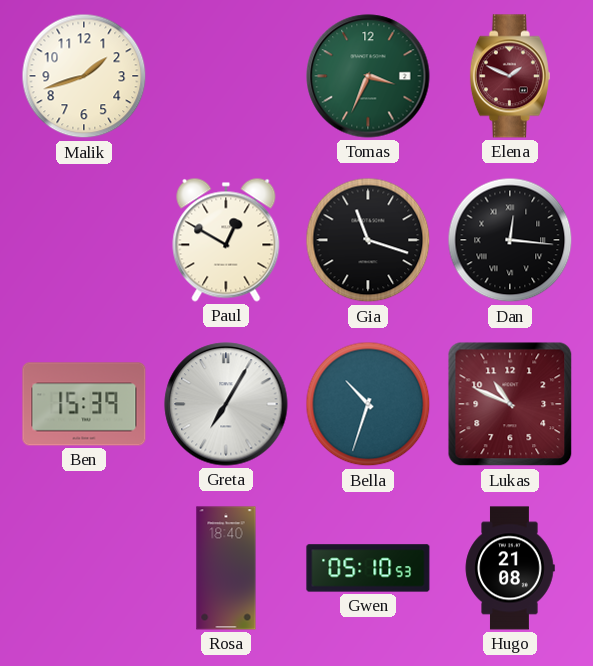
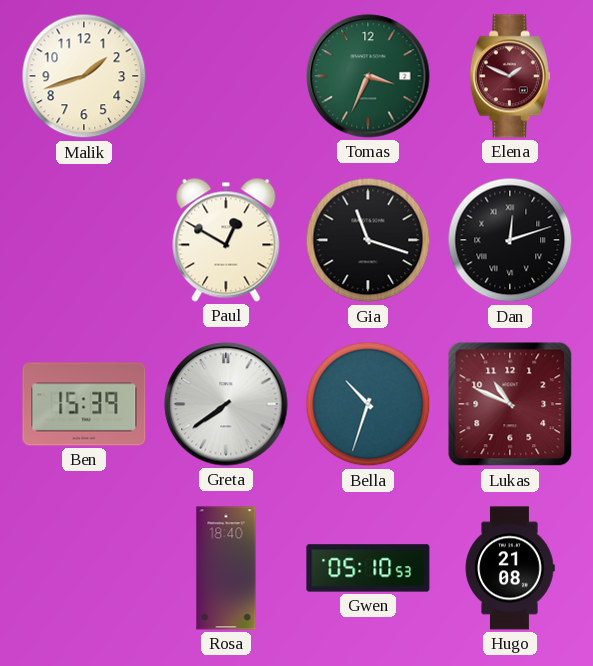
Dan: 12:16 -> 12:12 (510, 240)
Greta: 7:05 -> 7:39 (226, 404)
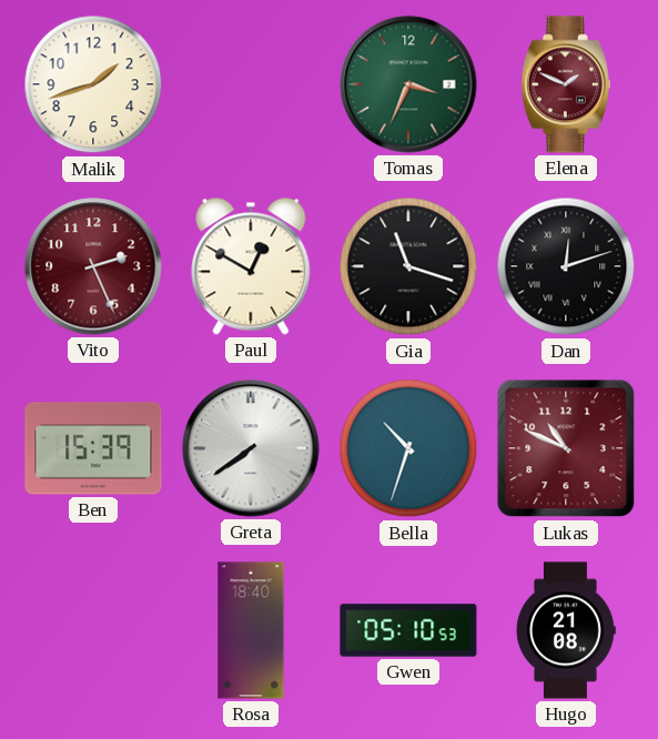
Vito: none -> 2:26 (93, 266)
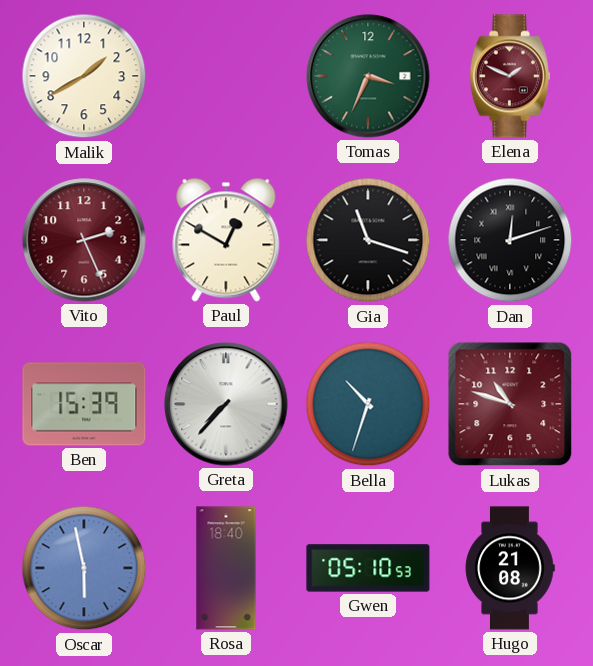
Malik: 1:42 -> 1:40 (84, 76)
Greta: 7:39 -> 7:37 (226, 404)
Lukas: 10:49 -> 10:48 (510, 404)
Oscar: none -> 5:58 (84, 568)
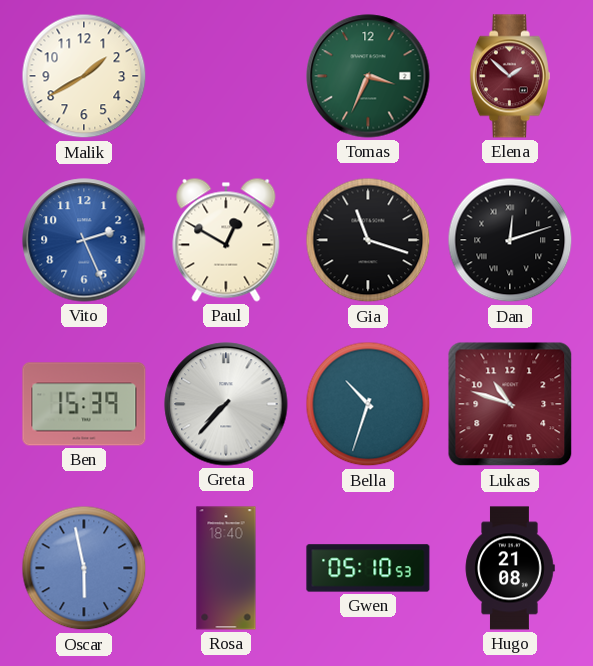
Elena: 1:49 -> 1:52 (510, 76)
Vito dial: burgundy -> blue (84, 240)
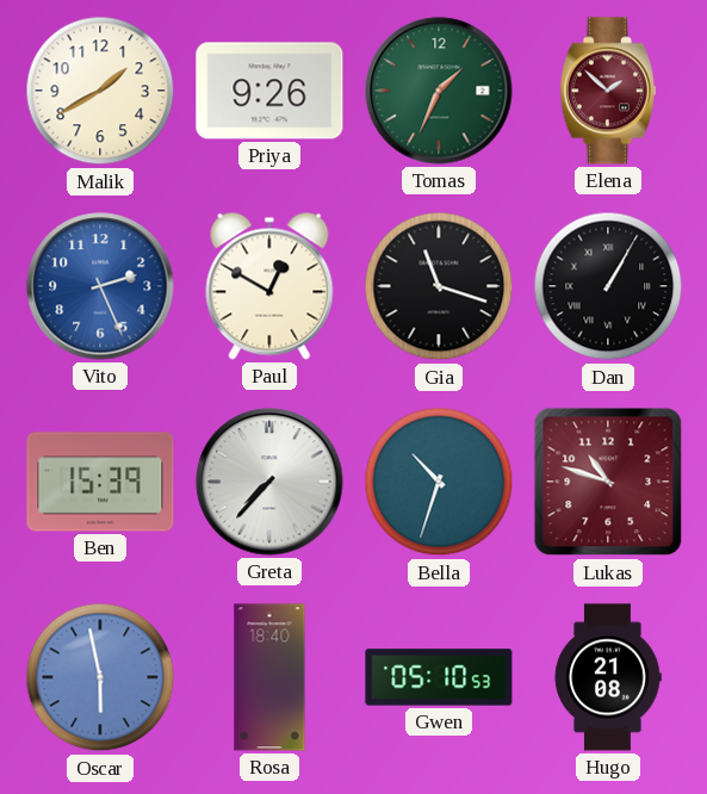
Priya: none -> 9:26 (269, 91)
Tomas: 3:34 -> 1:34 (439, 91)
Dan: 12:12 -> 1:05 (608, 286)
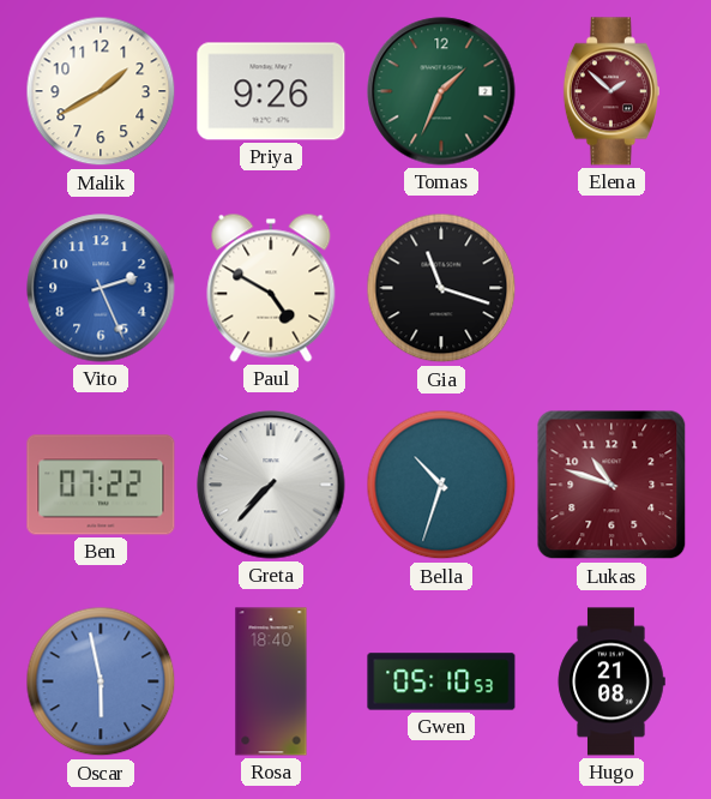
Paul: 12:50 -> 4:50 (271, 288)
Dan: 1:05 -> none (608, 286)
Ben: 15:39 -> 07:22 (101, 485)
